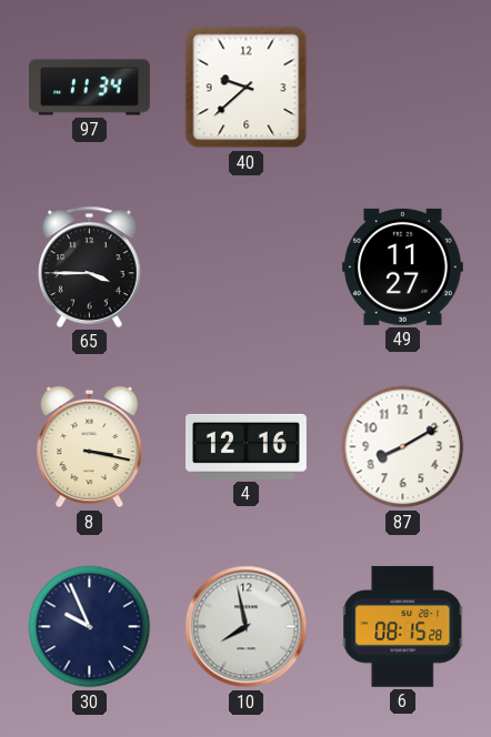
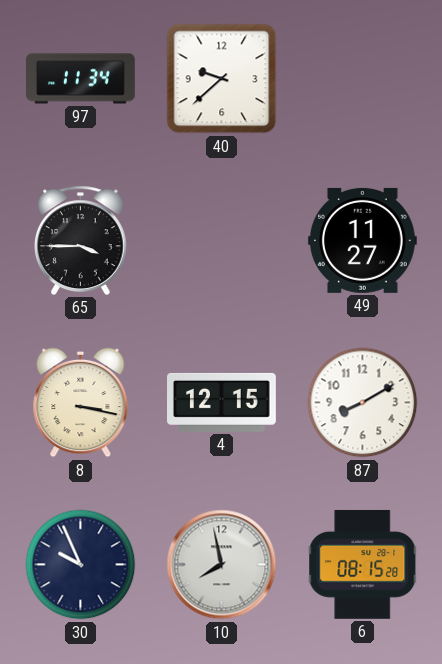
4: 12:16 -> 12:15 (222, 402)
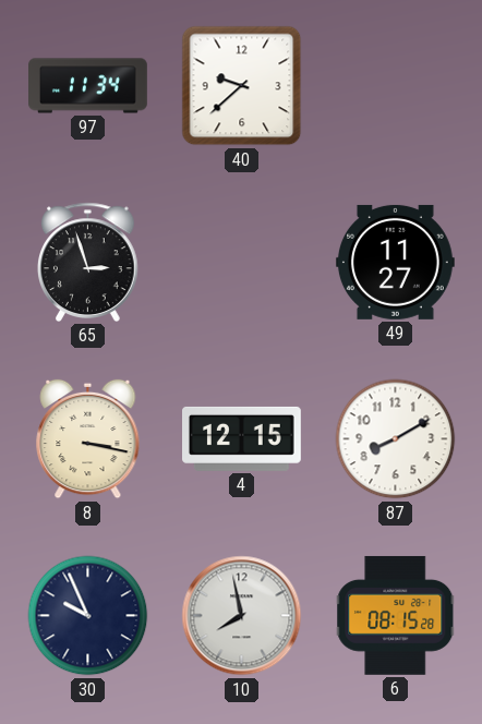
65: 3:45 -> 2:57 (88, 262)
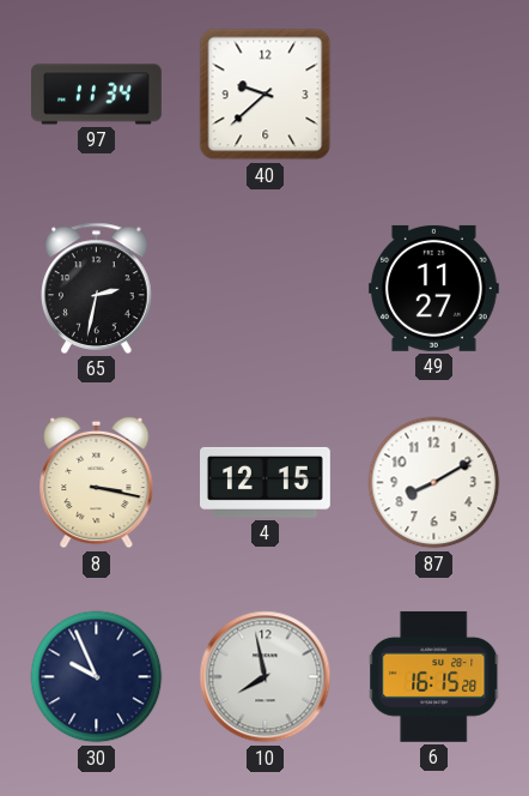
65: 2:57 -> 2:32 (97, 288)
6: 08:15 -> 16:15 (434, 676)
